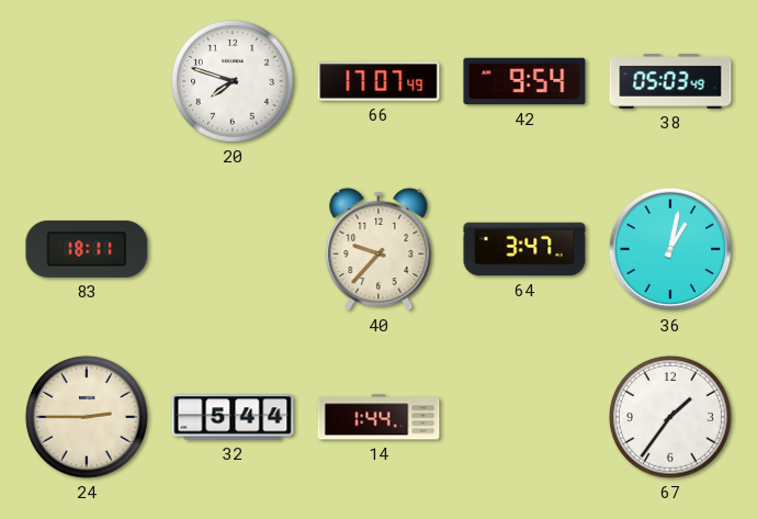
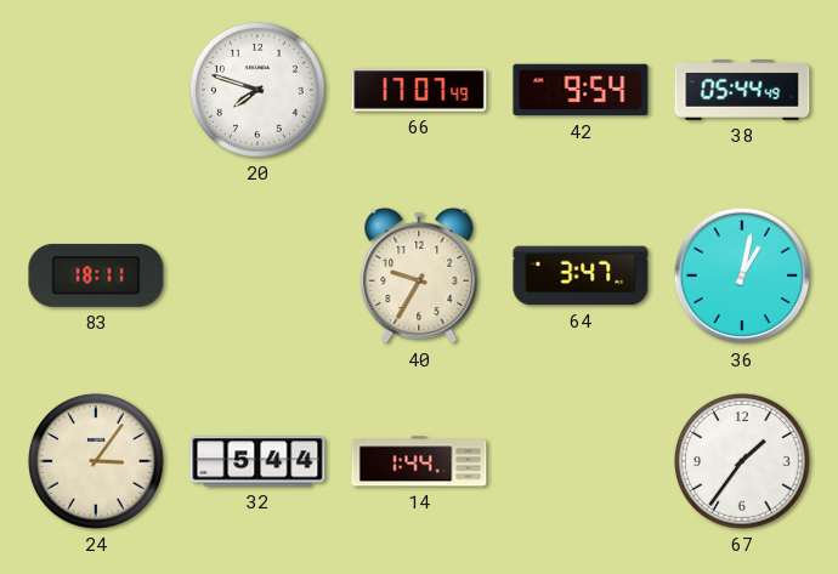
38: 05:03 -> 05:44 (742, 90)
40: 9:37 -> 9:35 (419, 275)
24: 2:45 -> 3:06 (96, 461)
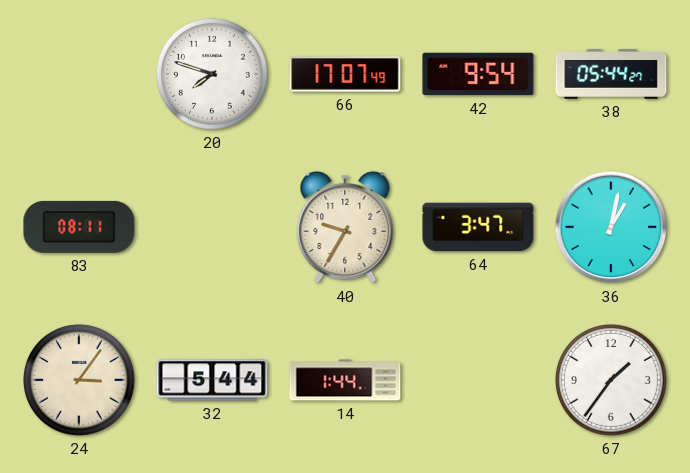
38: 05:44:49 -> 05:44:27 (611, 74)
83: 18:11 -> 08:11 (79, 227)
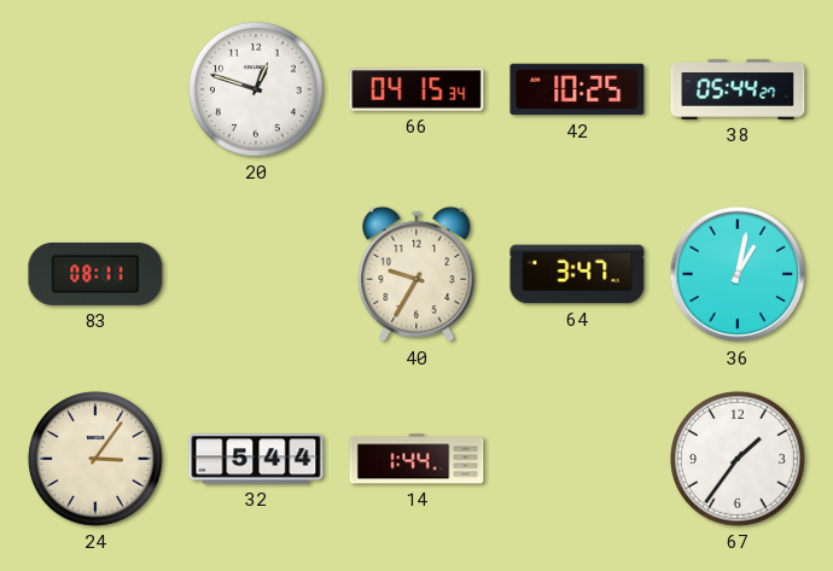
20: 7:48 -> 12:48 (256, 89)
66: 17:07 -> 04:15 (416, 89)
42: 9:54 -> 10:25 (577, 89)
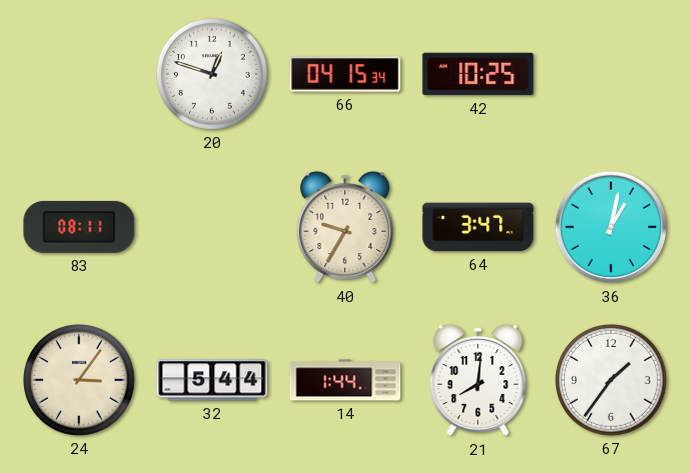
38: 05:44 -> none (738, 89)
21: none -> 8:01 (478, 380)
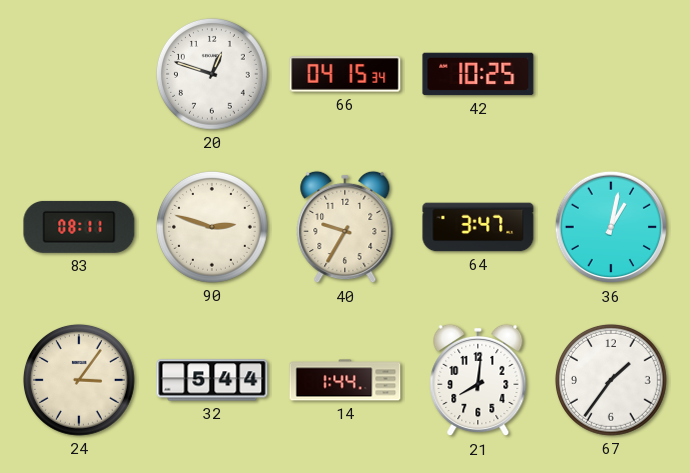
90: none -> 2:48 (212, 227)
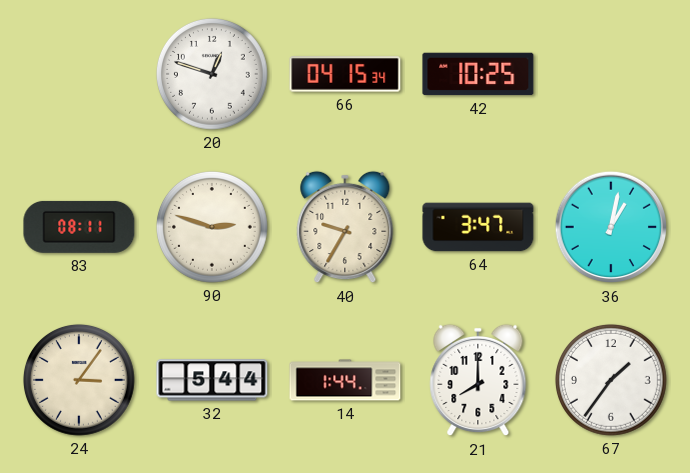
21: 8:01 -> 8:00 (478, 380)
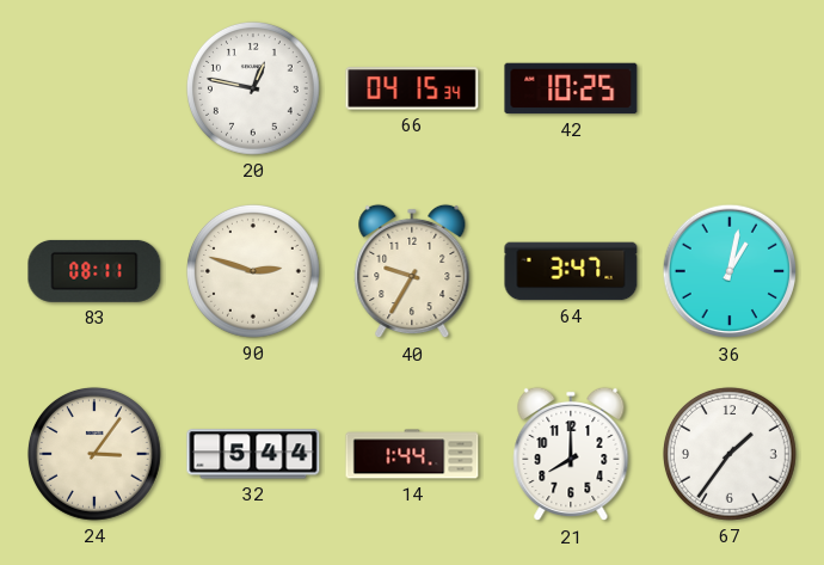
20: 12:48 -> 12:47 (253, 88)
